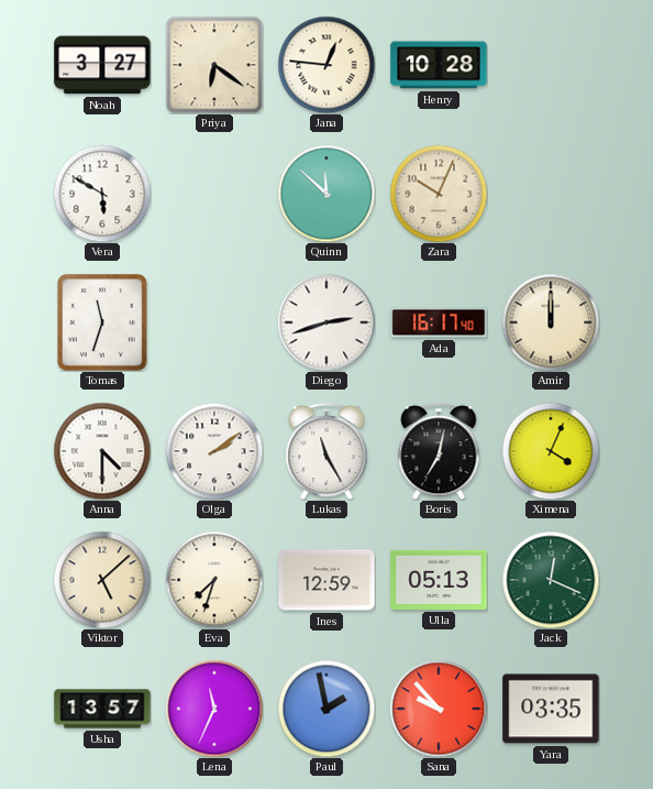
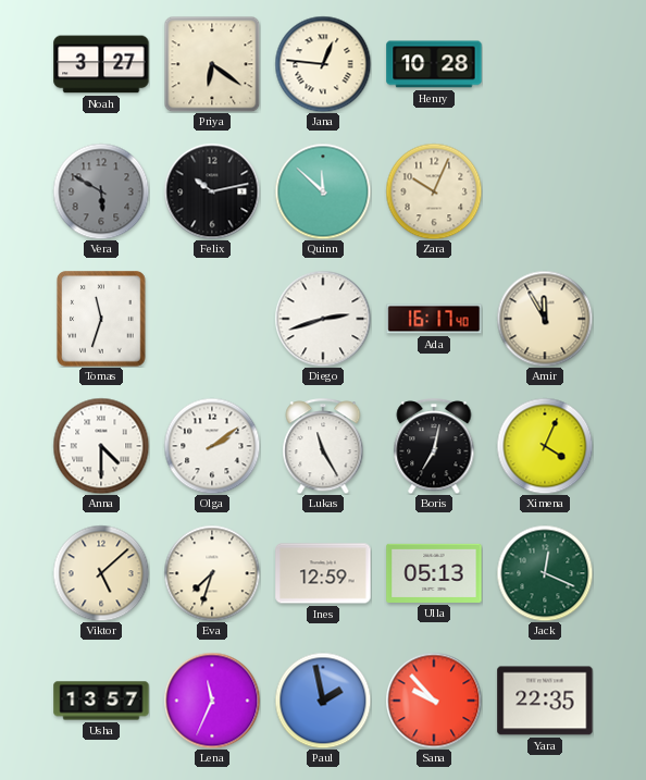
Vera dial: white -> grey (101, 191)
Felix: none -> 10:13 (212, 191)
Amir: 12:00 -> 11:55 (545, 319)
Yara: 03:35 -> 22:35 (545, 701)
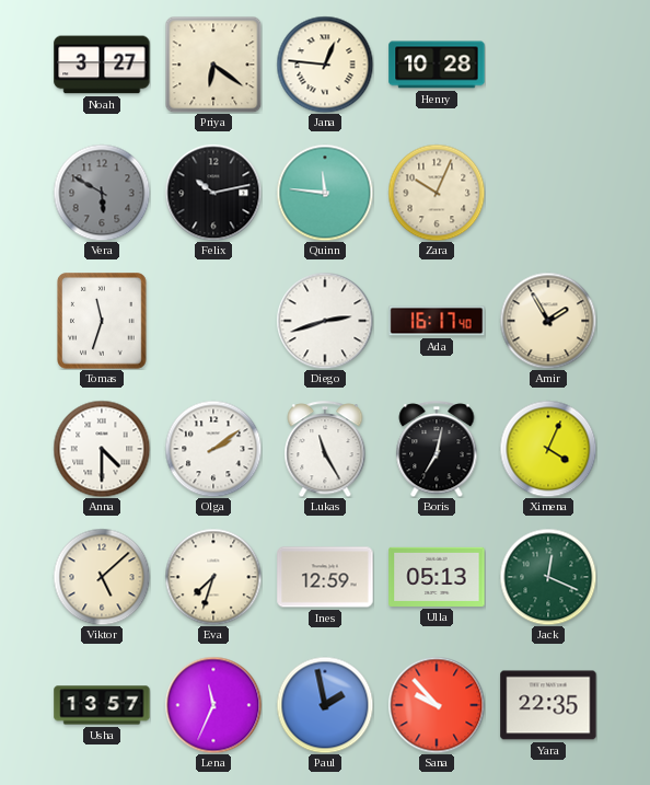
Quinn: 11:52 -> 11:46 (325, 193)
Amir: 11:55 -> 1:55 (548, 321)
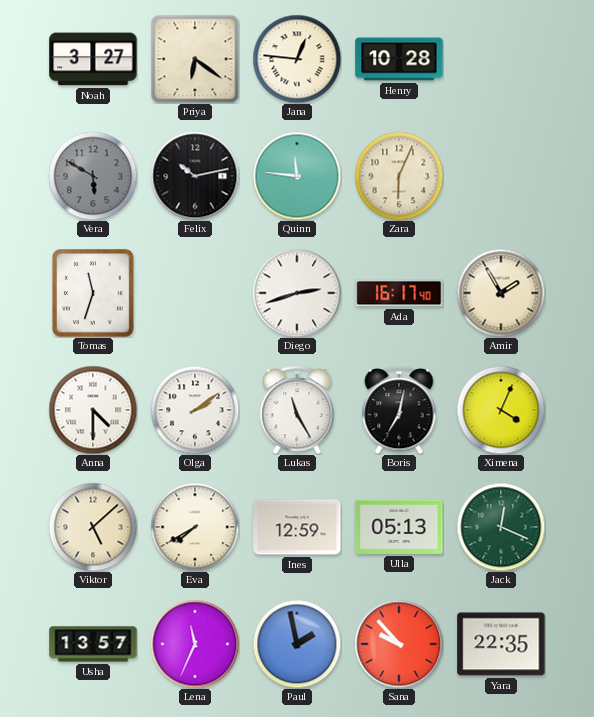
Zara: 10:04 -> 6:04 (399, 176)
Eva: 7:33 -> 7:40 (195, 527)
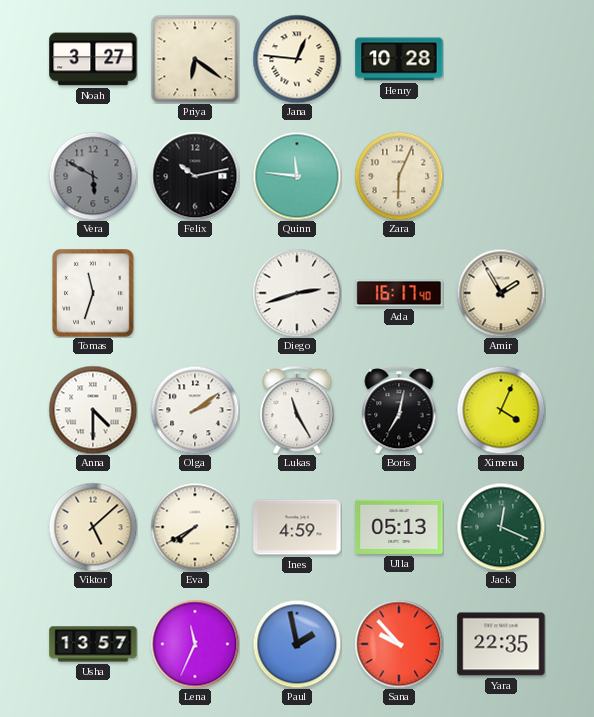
Ines: 12:59 -> 4:59 (297, 527)
